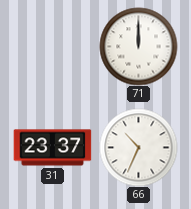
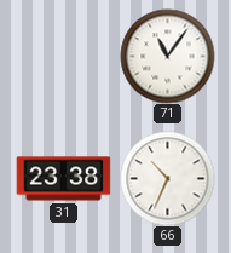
71: 12:00 -> 11:06 (167, 56)
31: 23:37 -> 23:38 (63, 179)
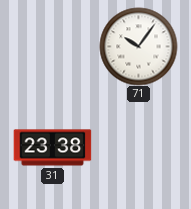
71: 11:06 -> 10:06 (138, 46)
66: 10:34 -> none (167, 178)
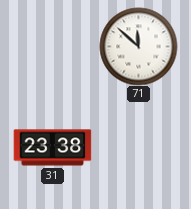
71: 10:06 -> 11:52 (138, 46)
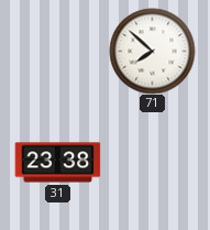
71: 11:52 -> 7:52 (152, 51)
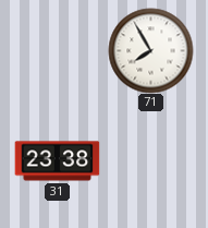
71: 7:52 -> 7:55 (150, 50)
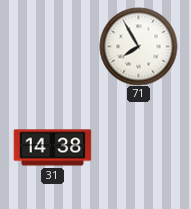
31: 23:38 -> 14:38 (52, 148)
